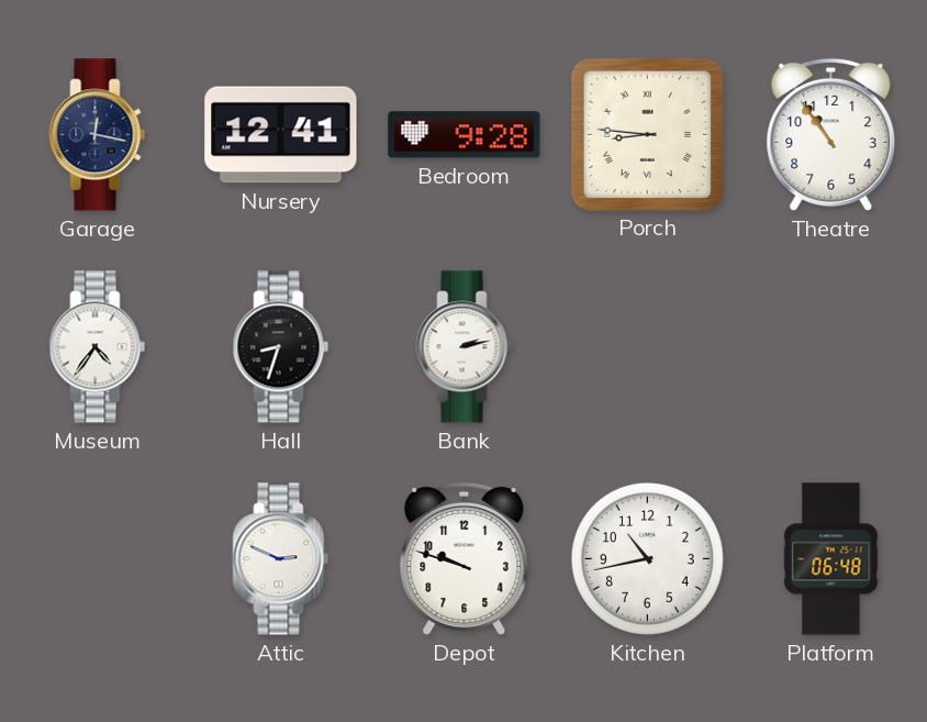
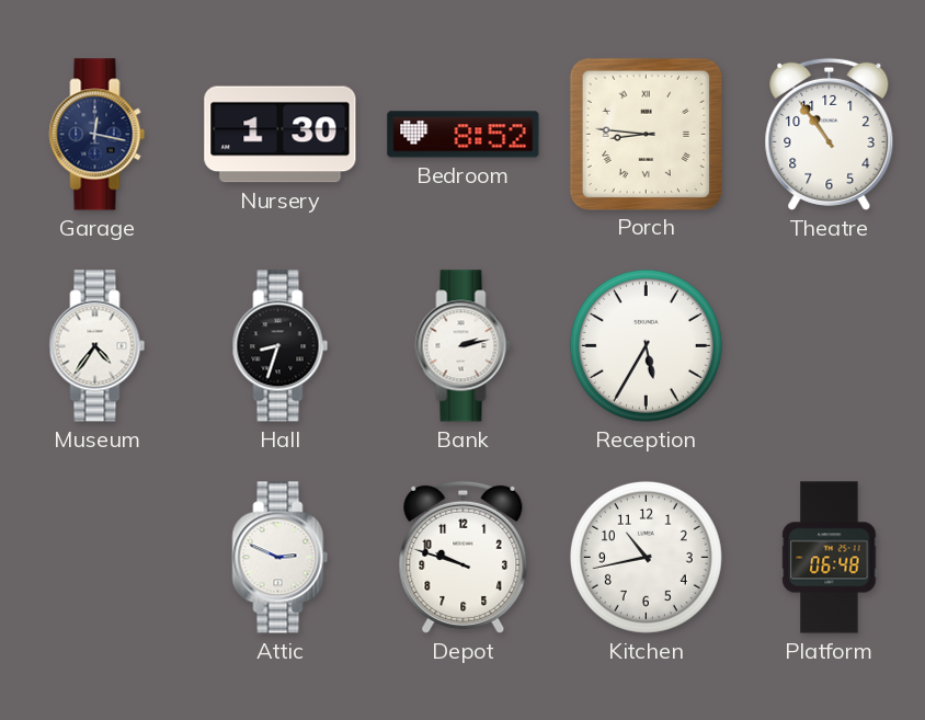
Nursery: 12:41 -> 1:30 (281, 135)
Bedroom: 9:28 -> 8:52 (464, 135)
Reception: none -> 5:35 (646, 345)
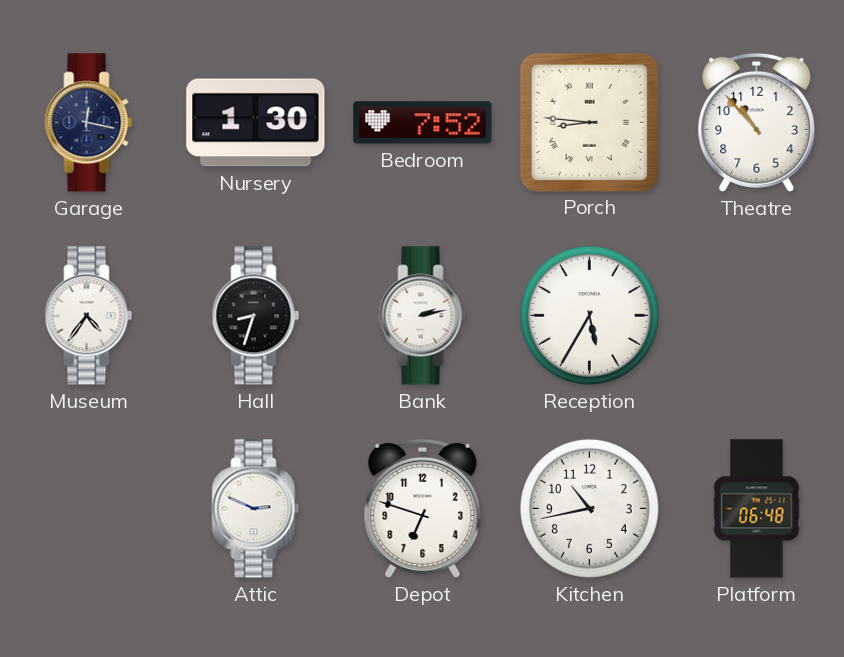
Bedroom: 8:52 -> 7:52 (423, 123)
Theatre: 10:54 -> 10:53 (757, 122)
Depot: 9:48 -> 6:48 (423, 508)
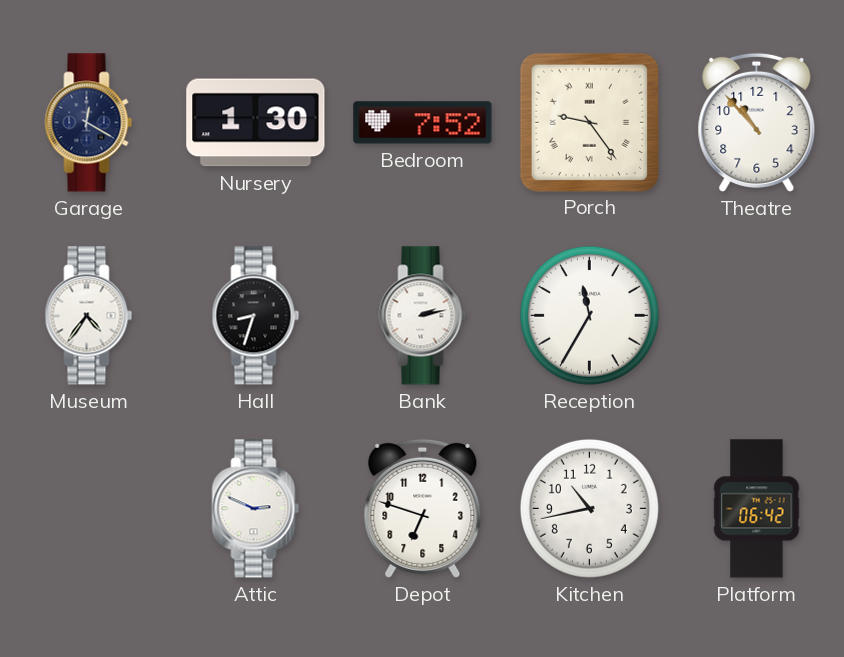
Garage: 12:17 -> 12:20 (89, 123)
Porch: 8:46 -> 9:24 (589, 122)
Reception: 5:35 -> 11:35 (589, 315)
Platform: 06:48 -> 06:42 (757, 509)
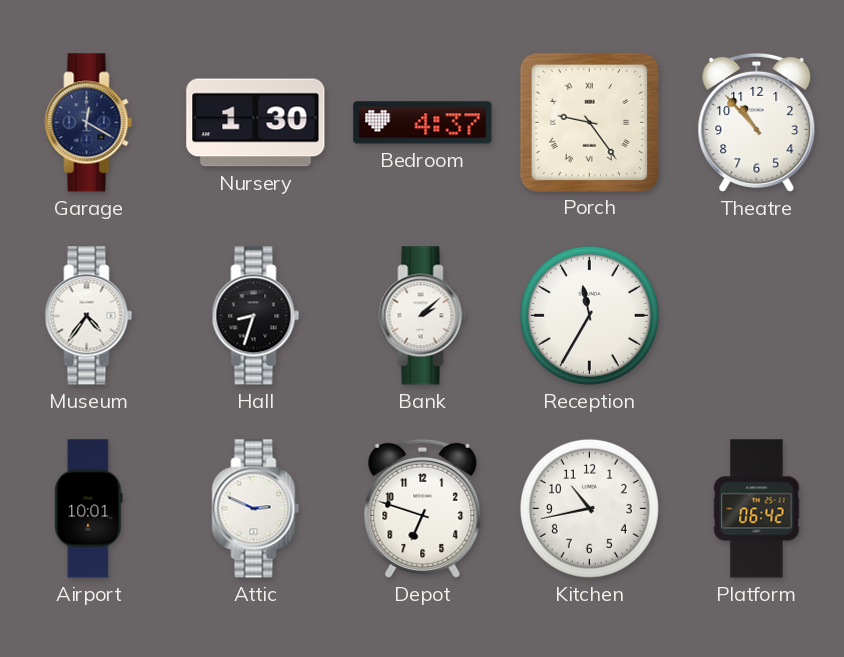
Bedroom: 7:52 -> 4:37 (423, 123)
Bank: 2:13 -> 2:08 (423, 316)
Airport: none -> 10:01 (89, 509)
